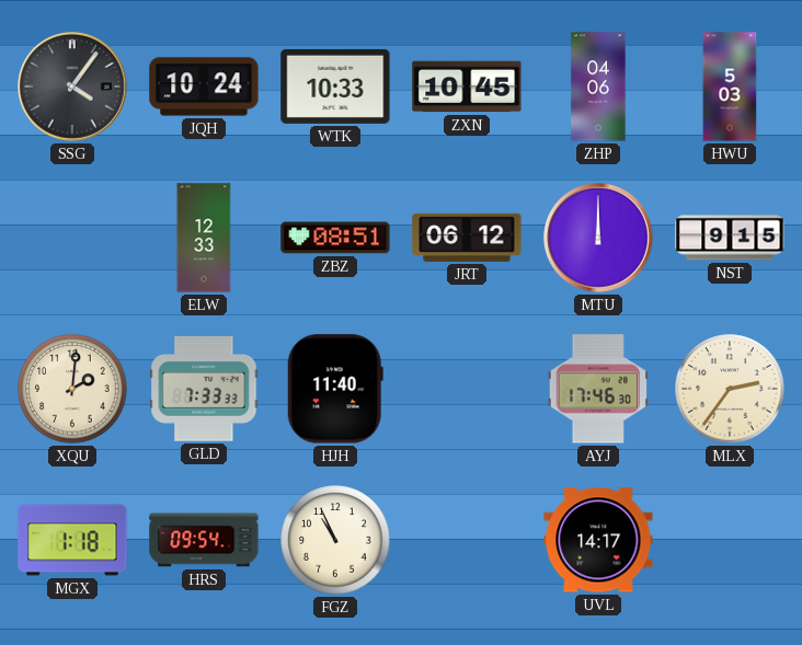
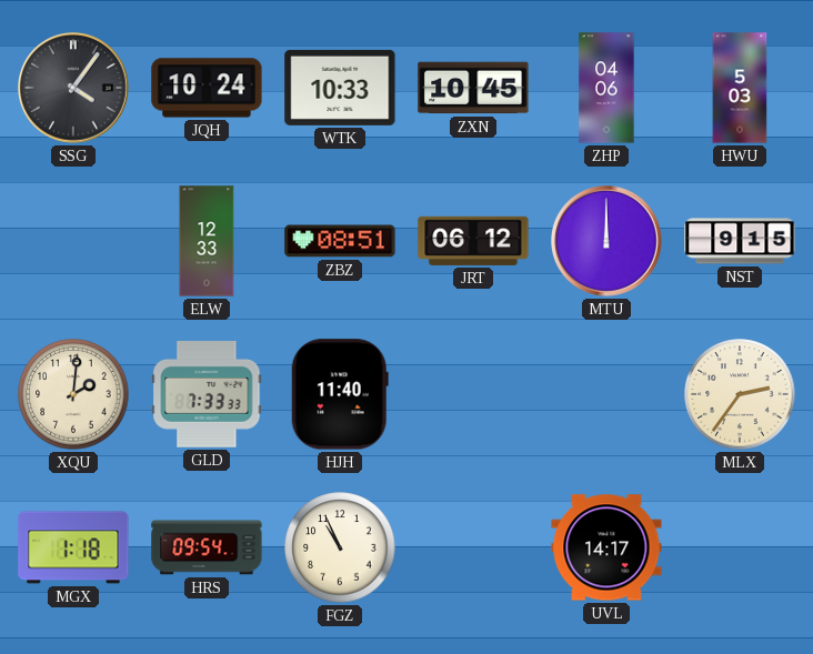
AYJ: 17:46 -> none (597, 389)
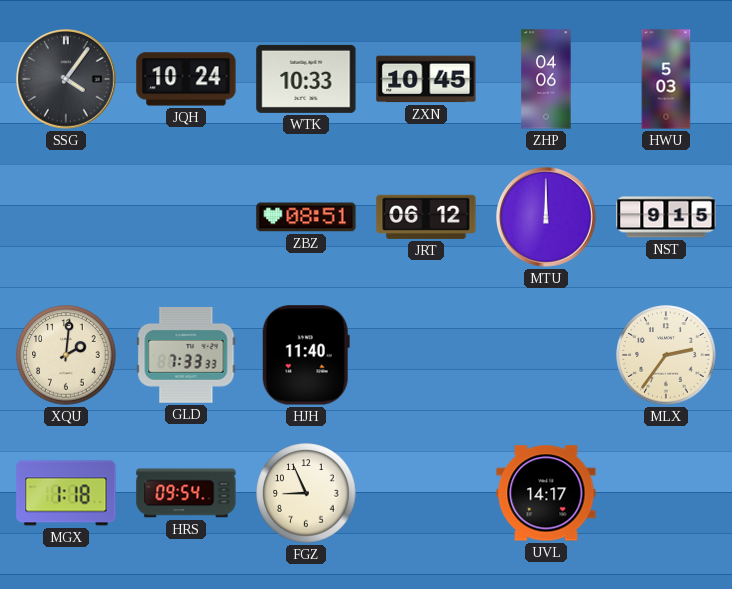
ELW: 12:33 -> none (207, 241)
FGZ: 10:56 -> 8:56 (306, 493)
